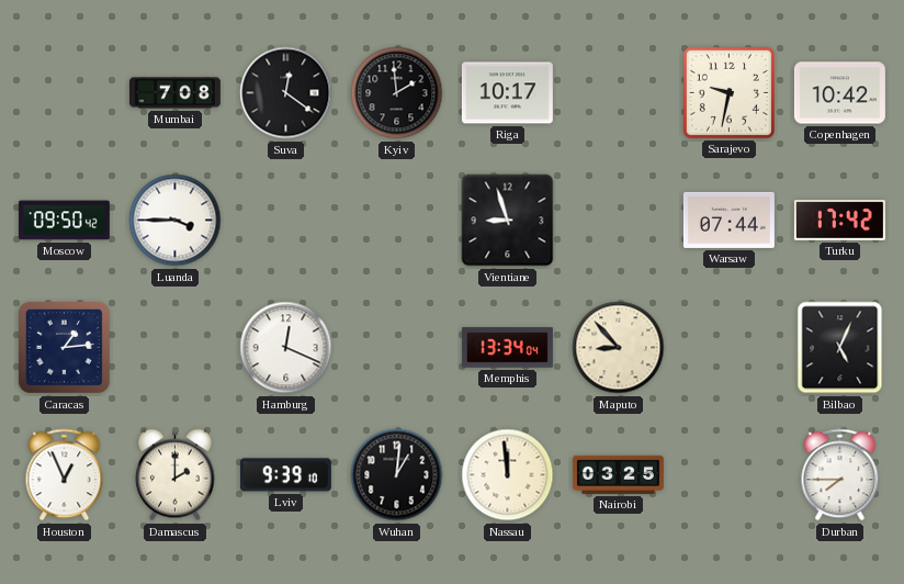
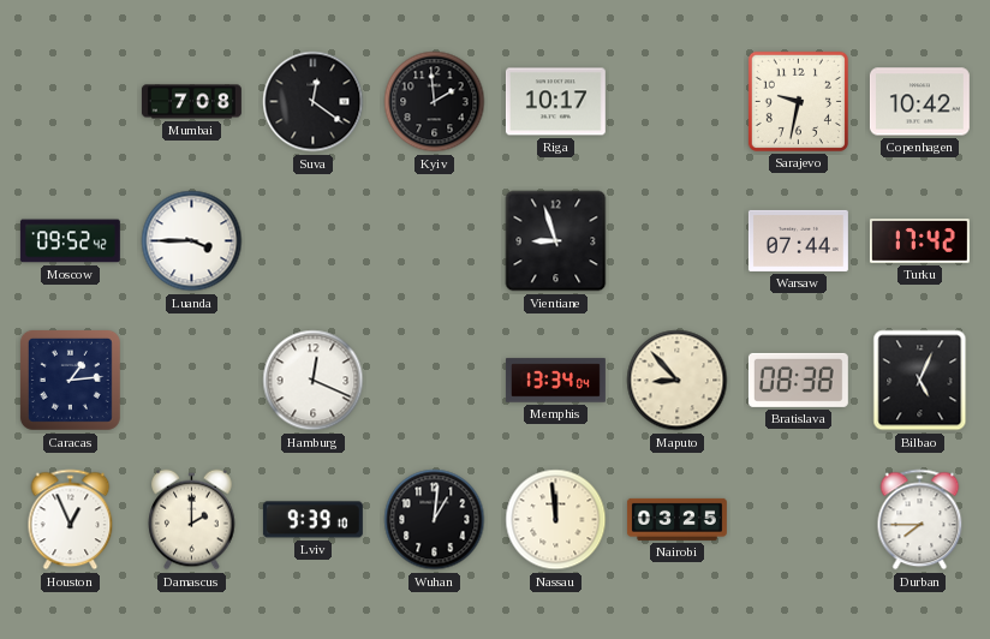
Moscow: 09:50 -> 09:52 (70, 241)
Bratislava: none -> 08:38 (798, 380)
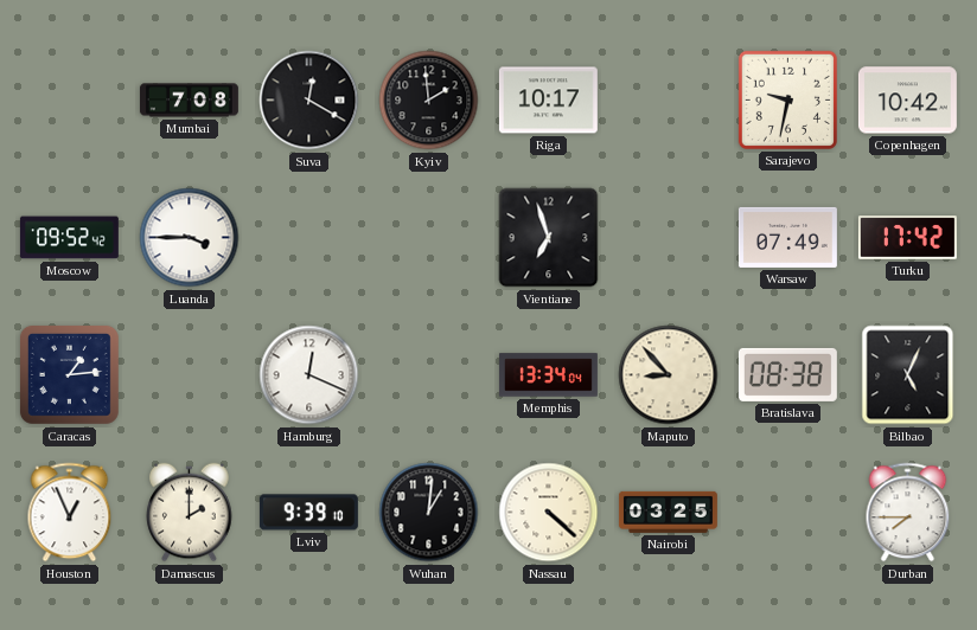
Suva: 12:21 -> 12:20 (309, 101)
Vientiane: 8:57 -> 6:57 (549, 238)
Warsaw: 07:44 -> 07:49 (787, 237)
Nassau: 11:59 -> 4:22 (549, 513)
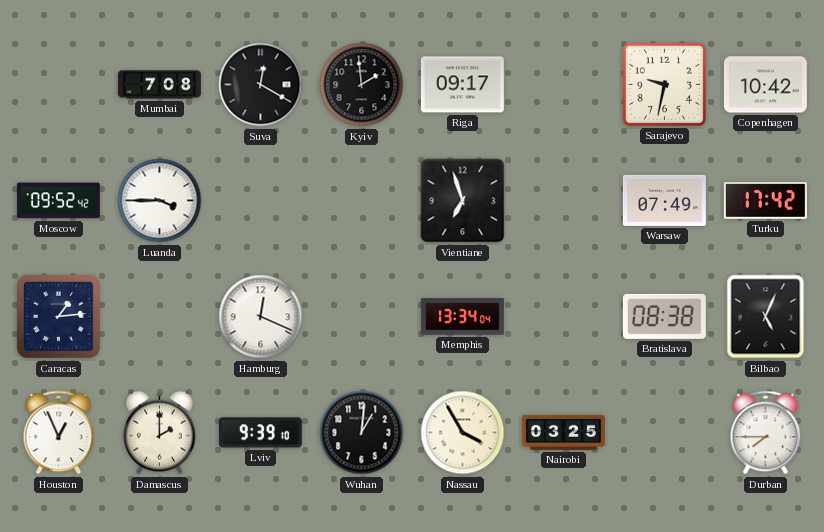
Riga: 10:17 -> 09:17 (462, 85)
Maputo: 8:53 -> none (669, 375)
Nassau: 4:22 -> 3:55 (463, 433)
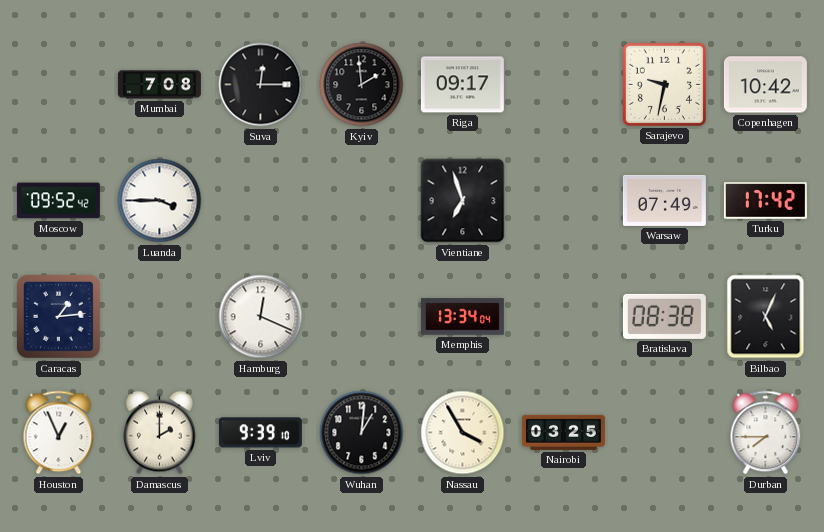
Suva: 12:20 -> 12:15 (261, 85)
